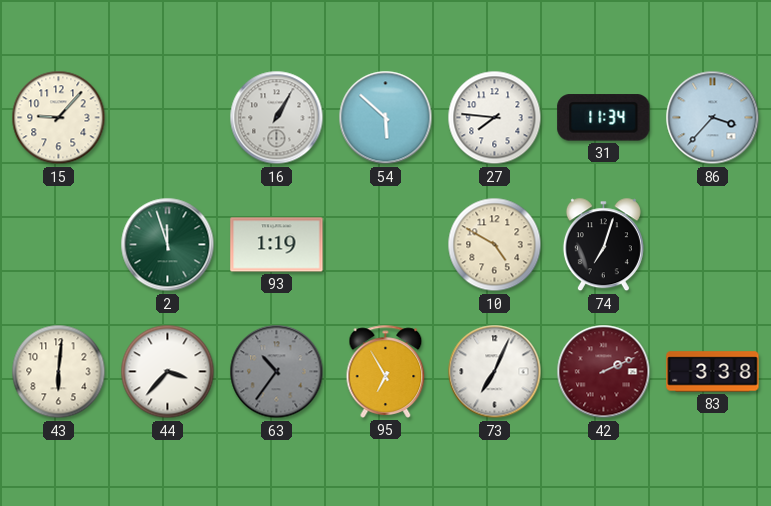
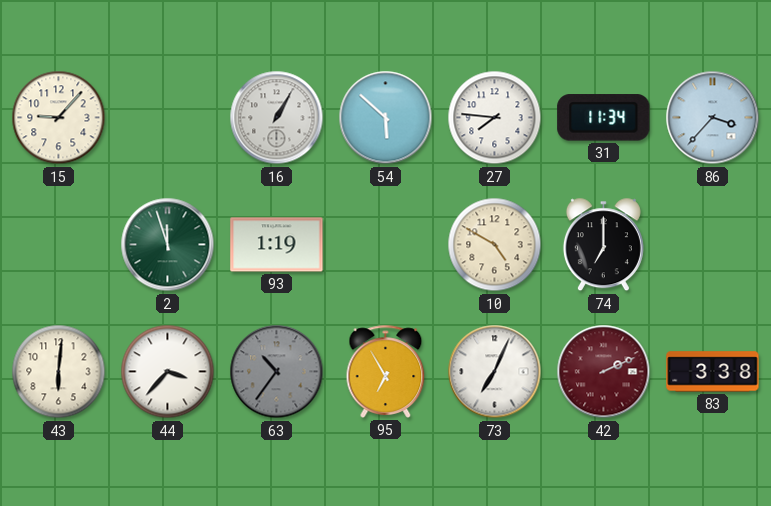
74: 7:03 -> 7:00 (603, 245)
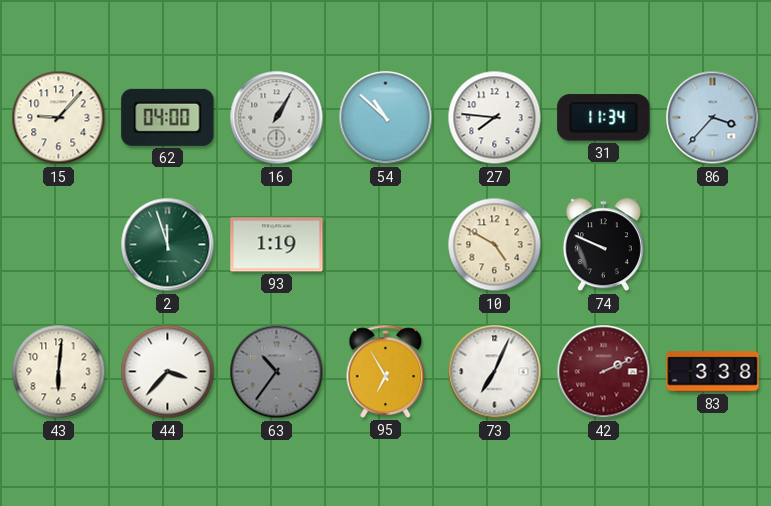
62: none -> 04:00 (168, 117)
54: 5:52 -> 10:52 (386, 118)
74: 7:00 -> 9:49 (603, 245)
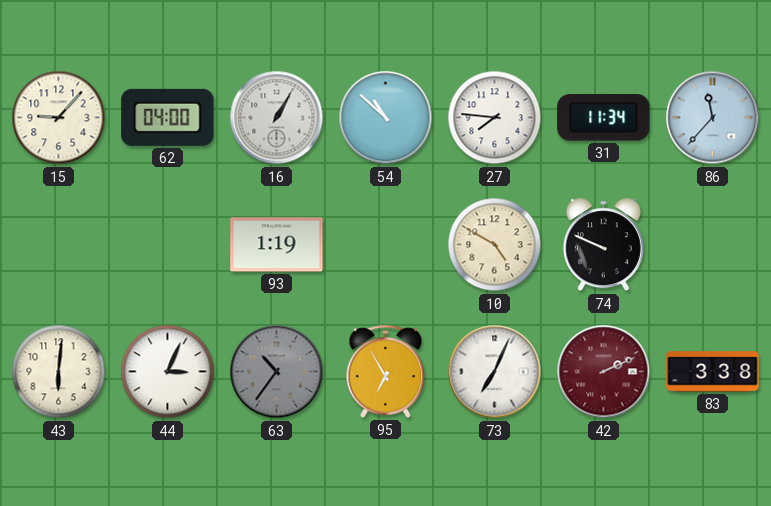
86: 3:37 -> 11:37 (713, 118)
2: 11:57 -> none (168, 245)
44: 3:37 -> 3:04 (168, 372)
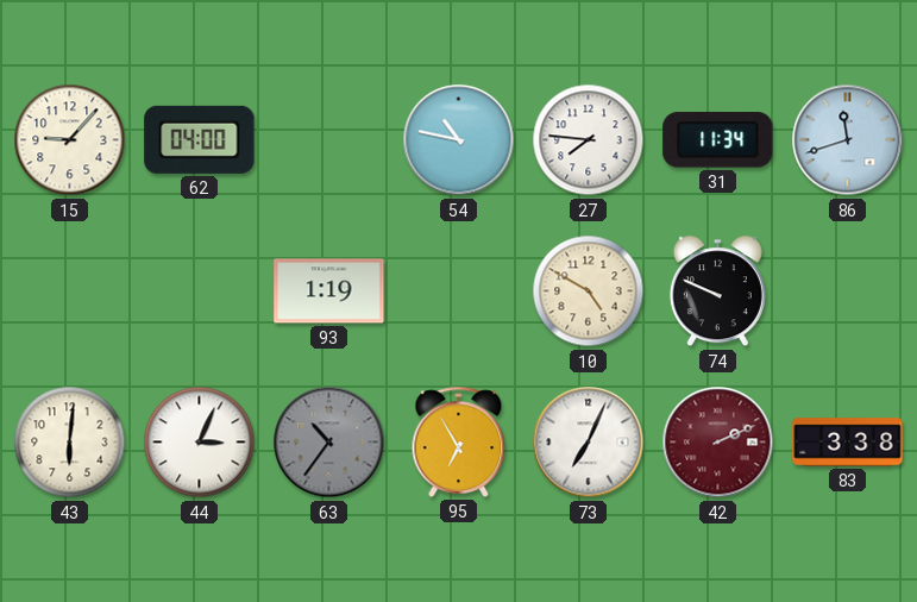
16: 1:05 -> none (277, 118)
54: 10:52 -> 10:47 (459, 140)
86: 11:37 -> 11:42 (848, 140)
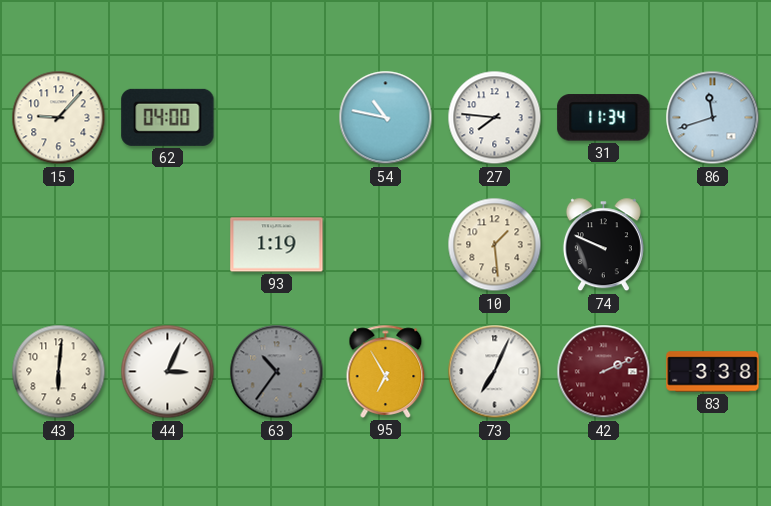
10: 4:50 -> 1:29 (495, 245)
